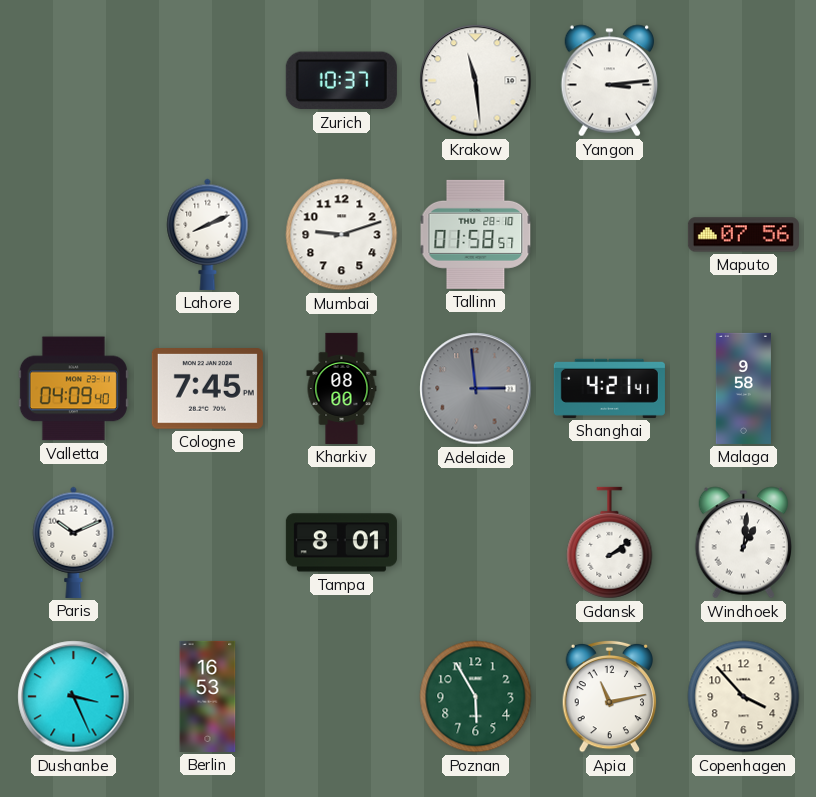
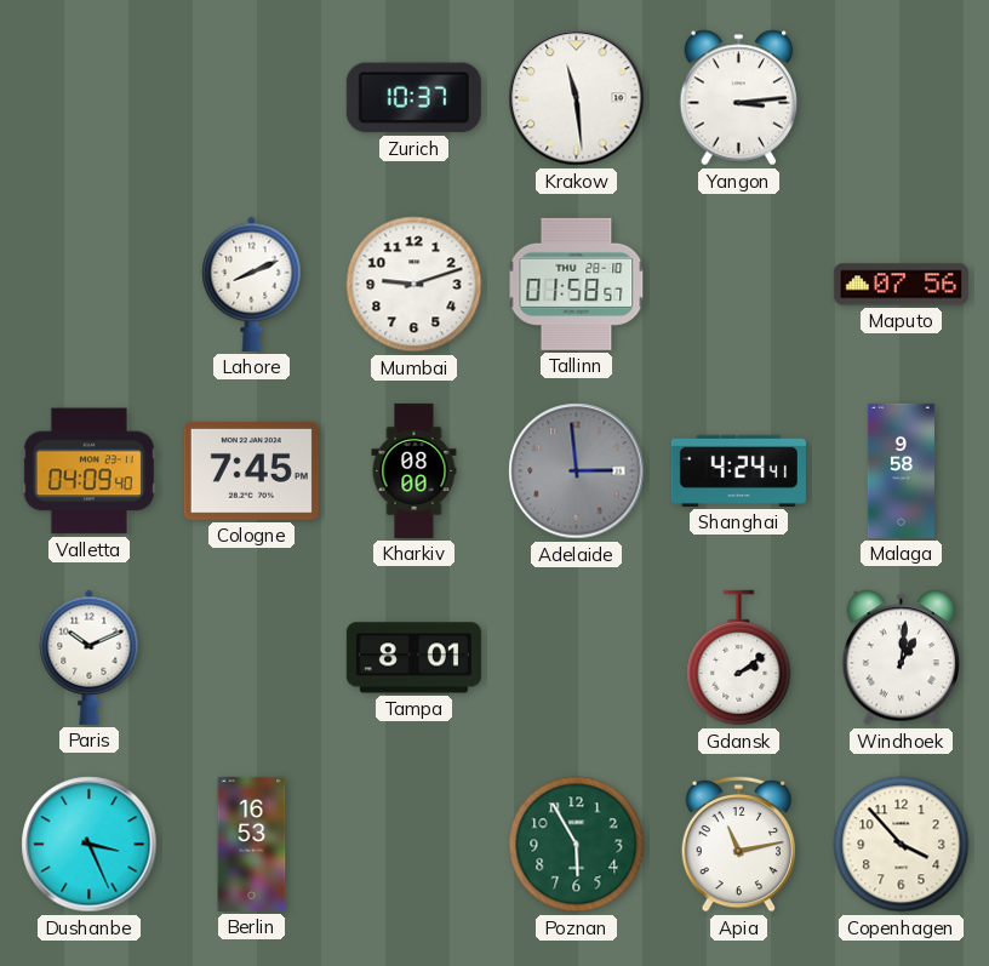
Shanghai: 4:21 -> 4:24 (738, 470)
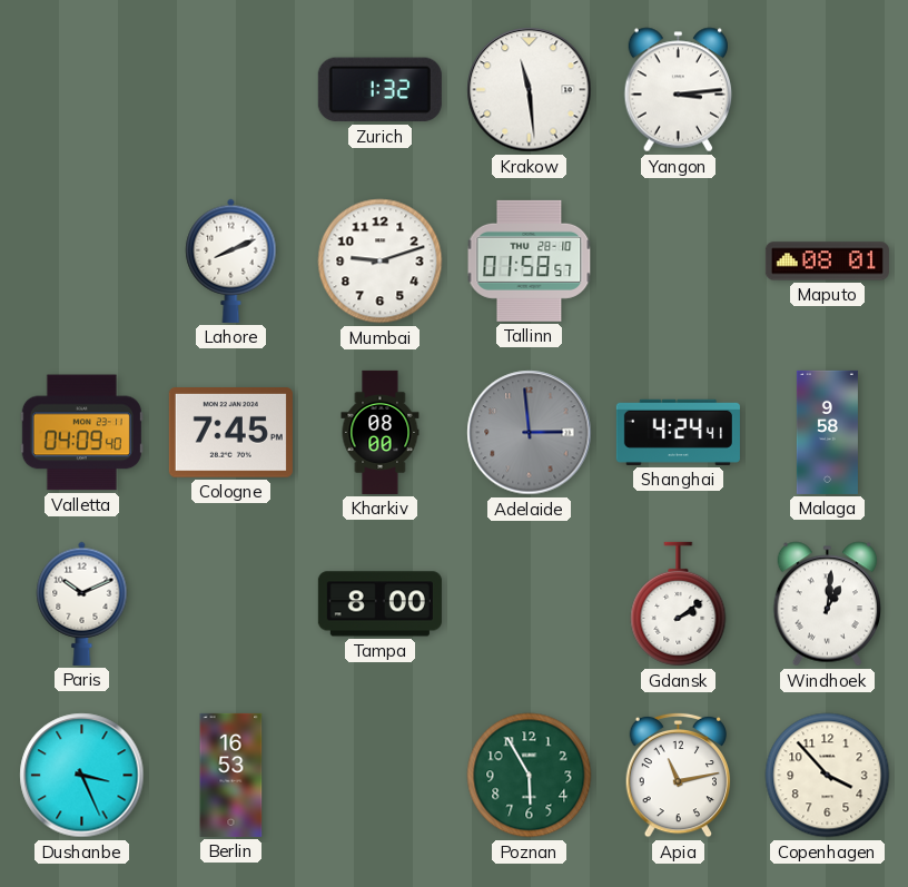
Zurich: 10:37 -> 1:32 (379, 90)
Maputo: 07:56 -> 08:01 (827, 262)
Tampa: 8:01 -> 8:00 (379, 604)
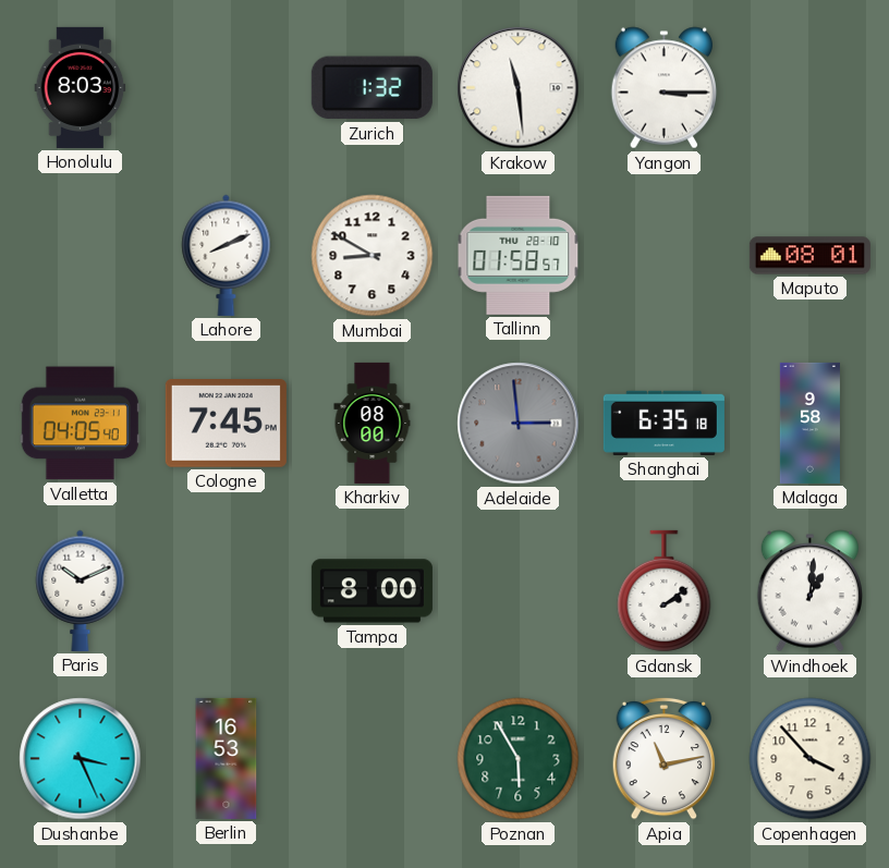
Honolulu: none -> 8:03 (81, 87)
Yangon: 3:14 -> 3:15 (663, 88)
Mumbai: 9:12 -> 8:50 (373, 256)
Valletta: 04:09 -> 04:05 (80, 424)
Shanghai: 4:24 -> 6:35 (663, 423)
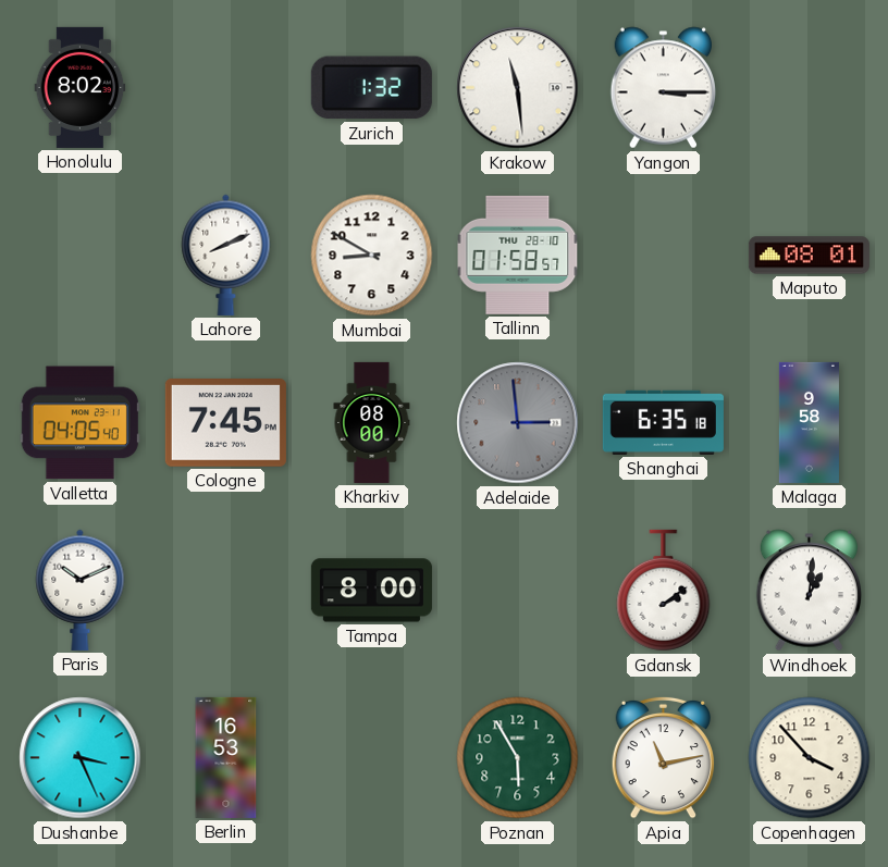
Honolulu: 8:03 -> 8:02 (81, 87)
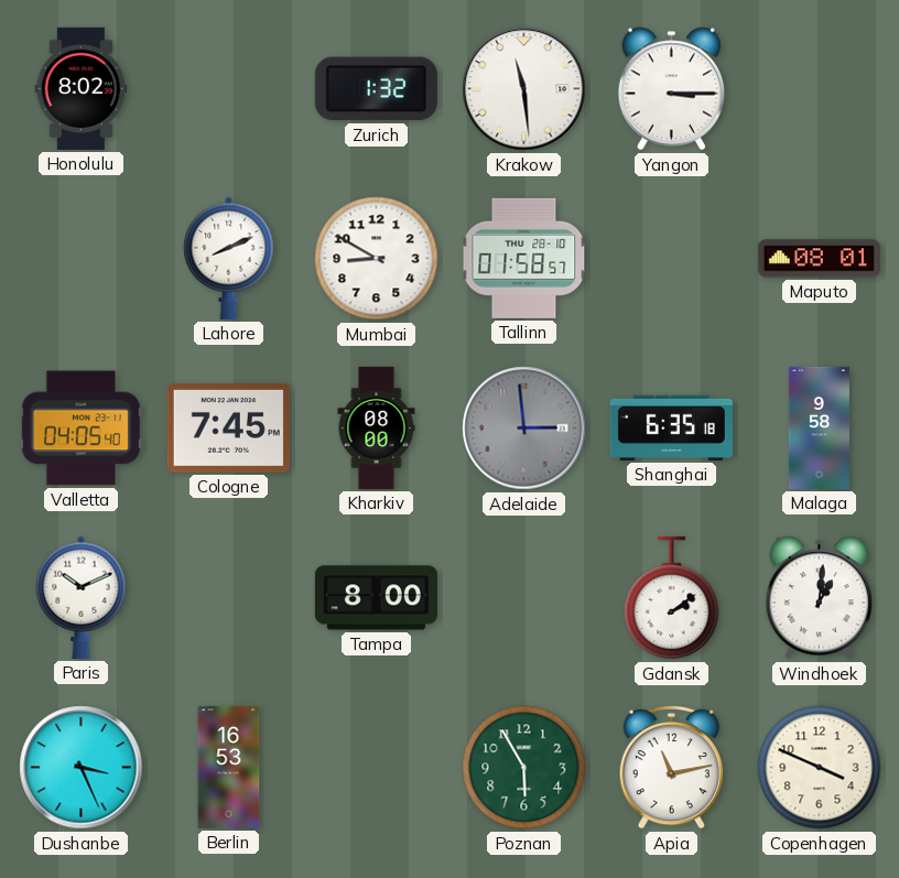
Copenhagen: 3:53 -> 3:49 (820, 768)
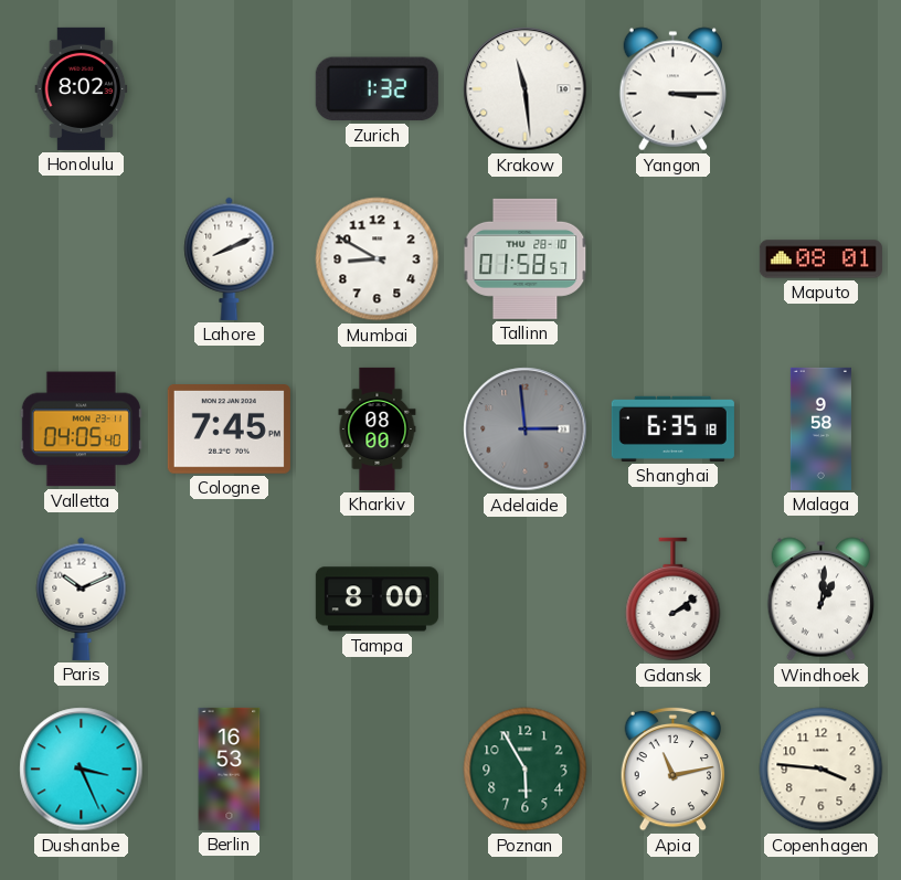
Copenhagen: 3:49 -> 3:46 (821, 770)
